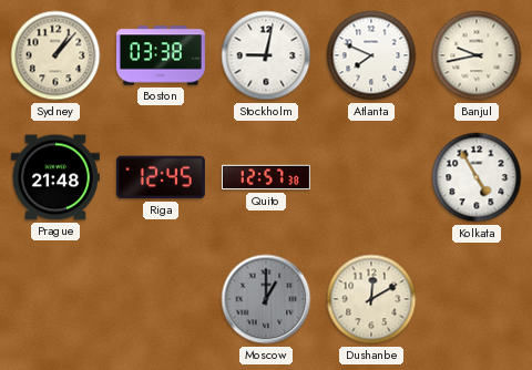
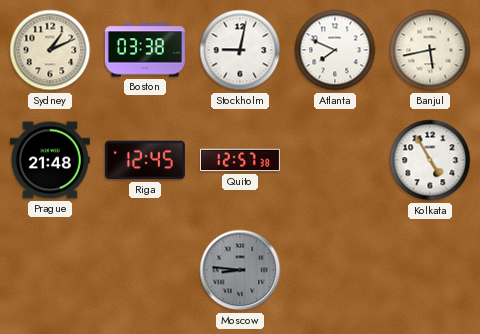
Sydney: 1:07 -> 1:11 (50, 50)
Banjul: 9:43 -> 5:43 (430, 50)
Moscow: 1:00 -> 8:46 (240, 270)
Dushanbe: 12:10 -> none (371, 299)
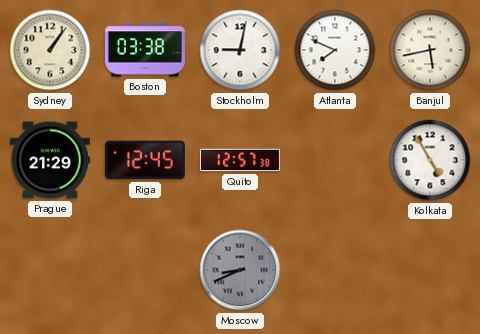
Sydney: 1:11 -> 1:06 (50, 50)
Prague: 21:48 -> 21:29 (50, 160)
Moscow: 8:46 -> 8:41 (240, 270)
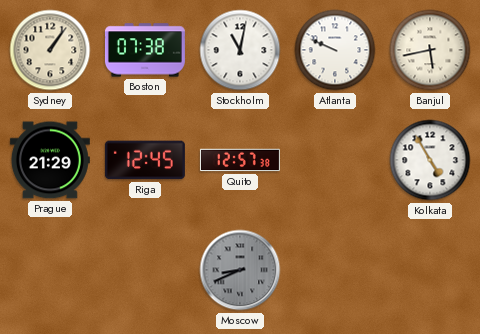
Boston: 03:38 -> 07:38 (145, 50)
Stockholm: 9:02 -> 11:02 (240, 50)
Atlanta: 7:49 -> 9:49 (335, 50)
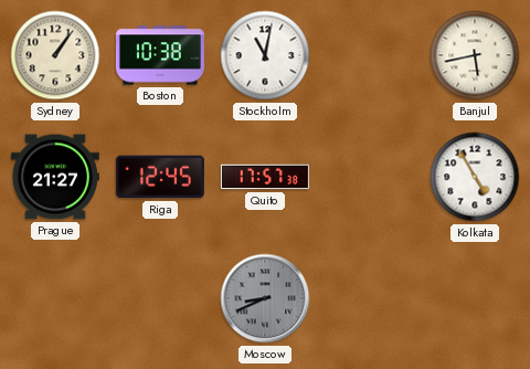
Boston: 07:38 -> 10:38 (160, 55)
Atlanta: 9:49 -> none (335, 50)
Prague: 21:29 -> 21:27 (55, 177)
Quito: 12:57 -> 17:57 (265, 177)
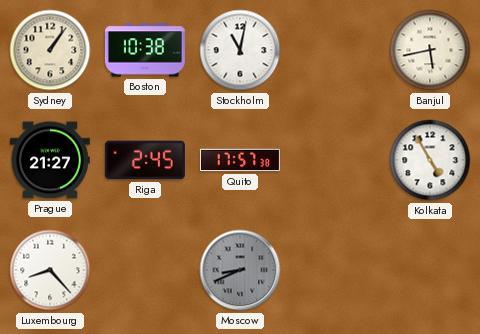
Riga: 12:45 -> 2:45 (145, 160)
Luxembourg: none -> 8:23 (50, 270)
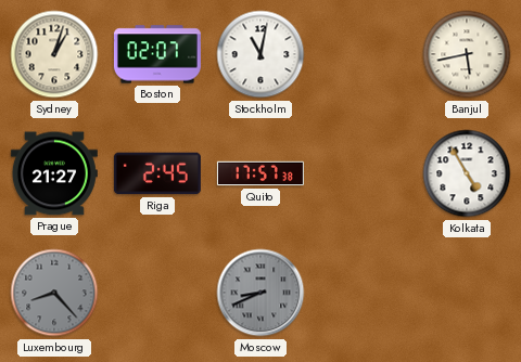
Sydney: 1:06 -> 1:03 (54, 54)
Boston: 10:38 -> 02:07 (157, 54)
Luxembourg dial: white -> grey (54, 293)
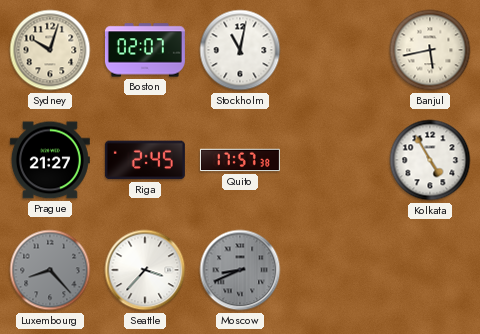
Sydney: 1:03 -> 10:03 (50, 50)
Seattle: none -> 3:37 (145, 270)
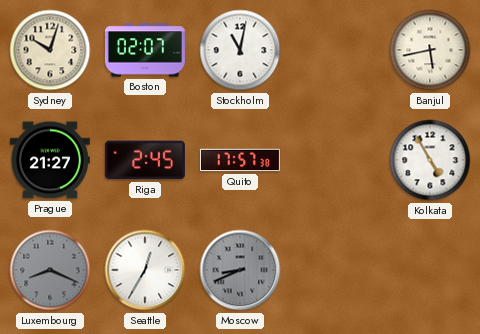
Luxembourg: 8:23 -> 8:19 (50, 270)
Seattle: 3:37 -> 12:35 (145, 270)
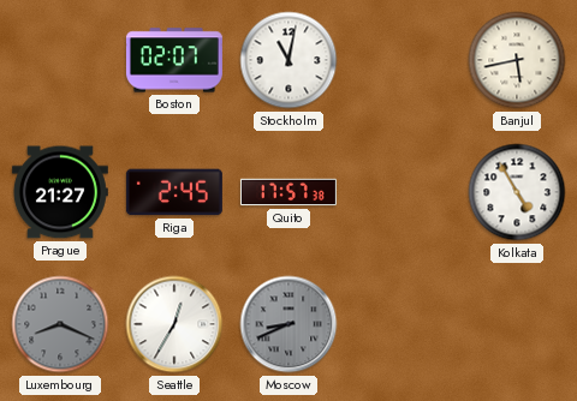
Sydney: 10:03 -> none (50, 50)
